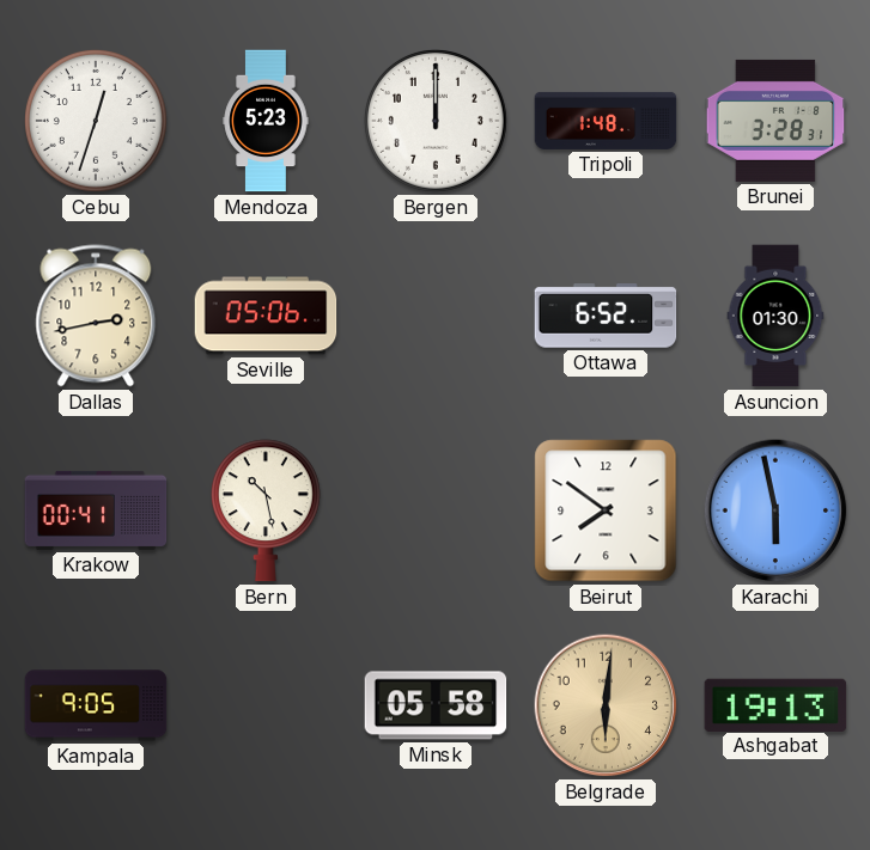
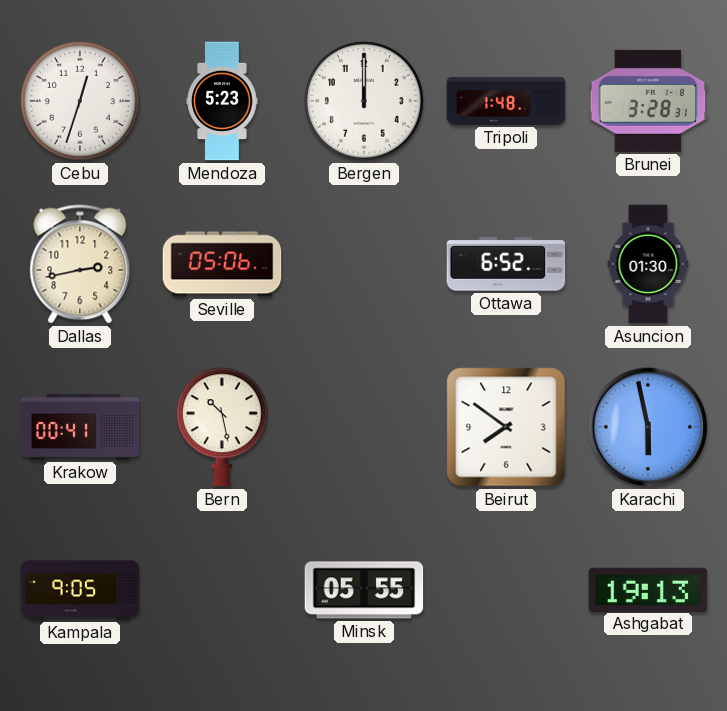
Minsk: 05:58 -> 05:55 (364, 590)
Belgrade: 6:01 -> none (606, 705)
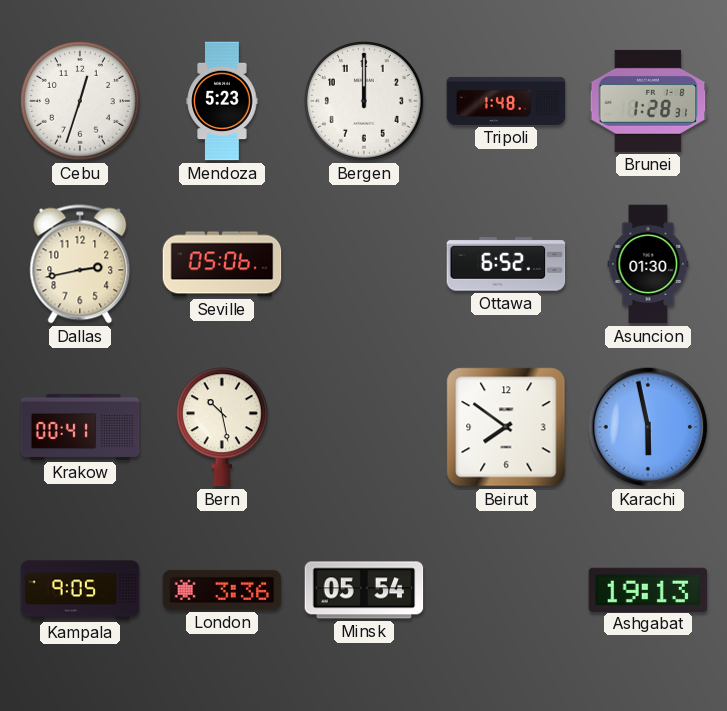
Brunei: 3:28 -> 1:28 (648, 101)
London: none -> 3:36 (222, 590)
Minsk: 05:55 -> 05:54 (364, 590)
